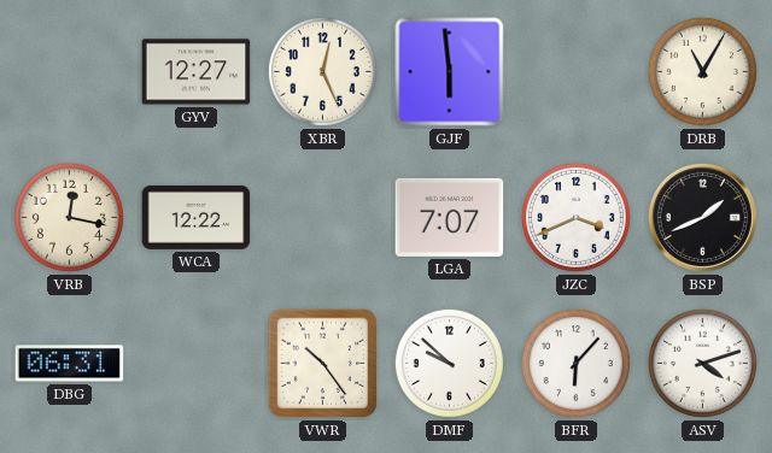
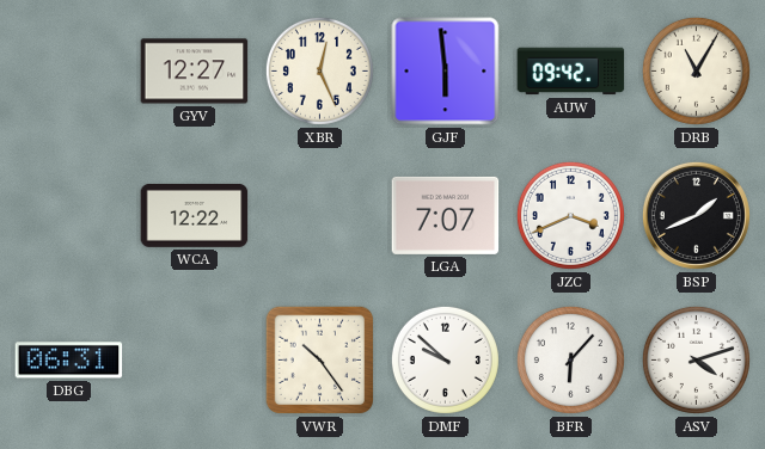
AUW: none -> 09:42 (571, 72)
VRB: 12:17 -> none (69, 217)
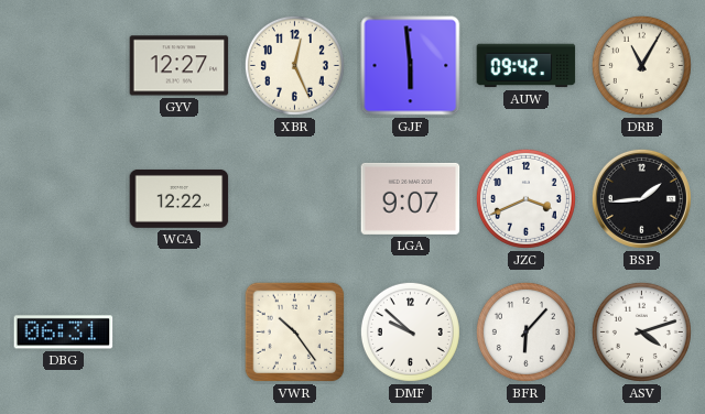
LGA: 7:07 -> 9:07 (411, 198)
BSP: 1:41 -> 1:44 (641, 198)
